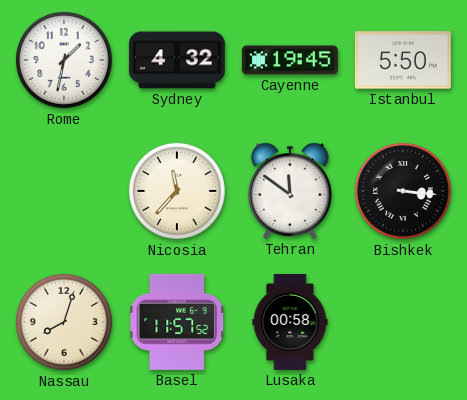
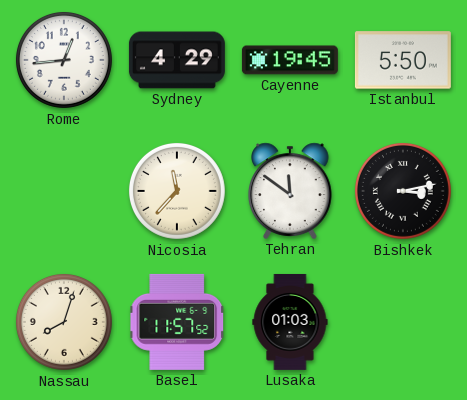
Rome: 1:32 -> 12:44 (64, 60)
Sydney: 4:32 -> 4:29 (177, 60)
Bishkek: 3:16 -> 3:13 (403, 191)
Lusaka: 00:58 -> 01:03 (290, 322)
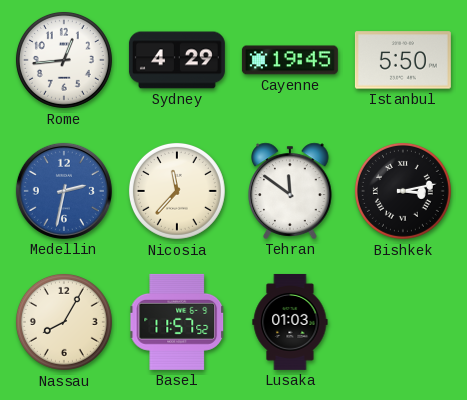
Medellin: none -> 2:32 (64, 191)
Nassau: 8:03 -> 8:05 (64, 322)
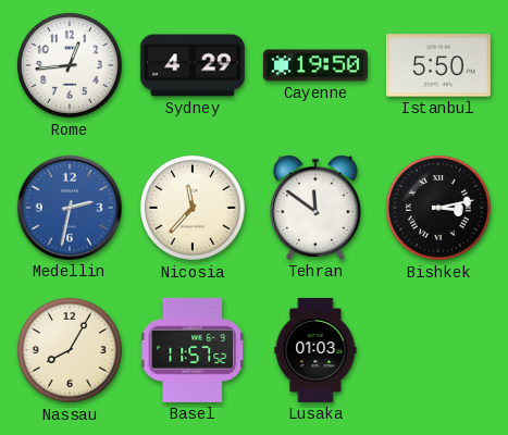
Cayenne: 19:45 -> 19:50 (315, 65)
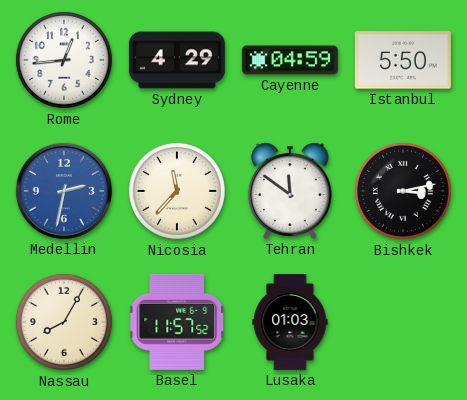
Cayenne: 19:50 -> 04:59 (290, 60)
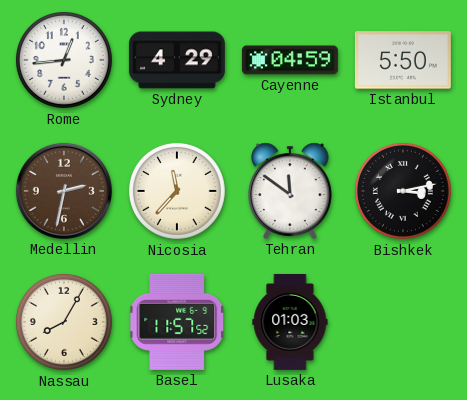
Medellin dial: blue -> brown (64, 191)
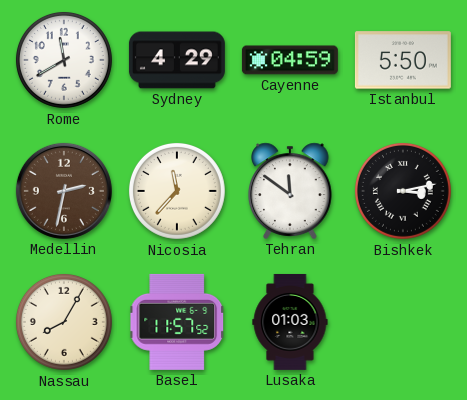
Rome: 12:44 -> 11:40 (64, 60)
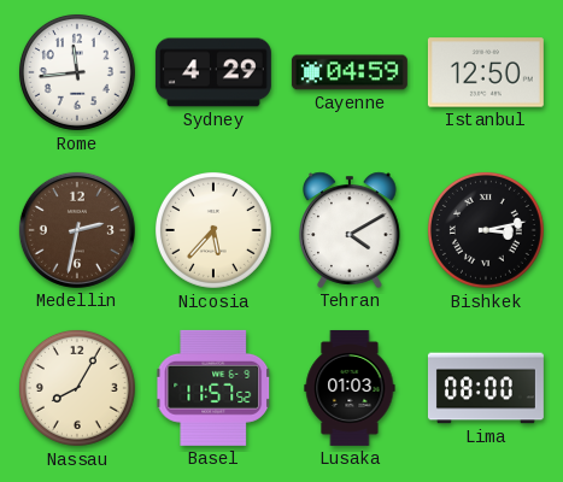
Rome: 11:40 -> 11:44 (77, 72)
Istanbul: 5:50 -> 12:50 (486, 72)
Nicosia: 11:37 -> 5:37 (213, 230)
Tehran: 11:51 -> 4:10 (350, 230)
Lima: none -> 08:00 (486, 388)
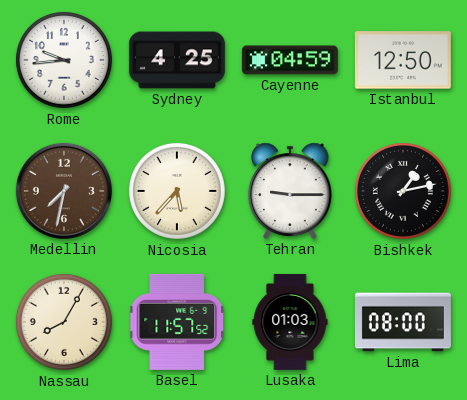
Rome: 11:44 -> 9:44 (64, 60)
Sydney: 4:29 -> 4:25 (177, 60)
Medellin: 2:32 -> 7:32 (64, 191)
Tehran: 4:10 -> 9:15 (290, 191)
Bishkek: 3:13 -> 1:13 (403, 191)
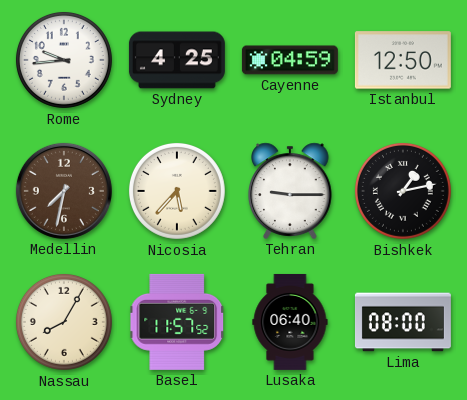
Lusaka: 01:03 -> 06:40 (290, 322)
